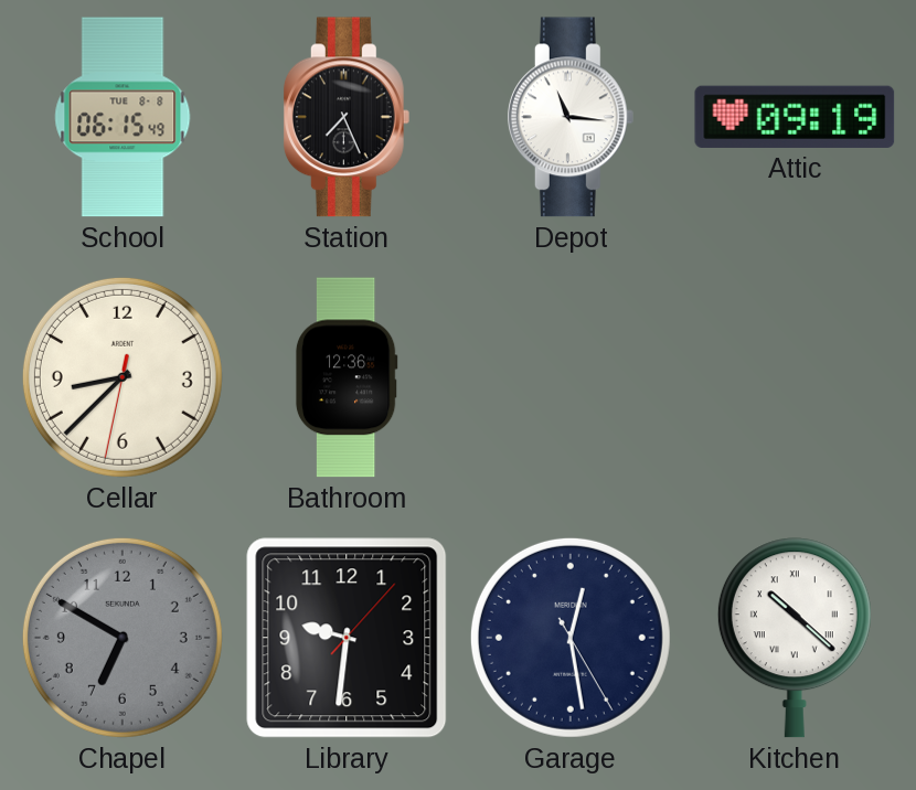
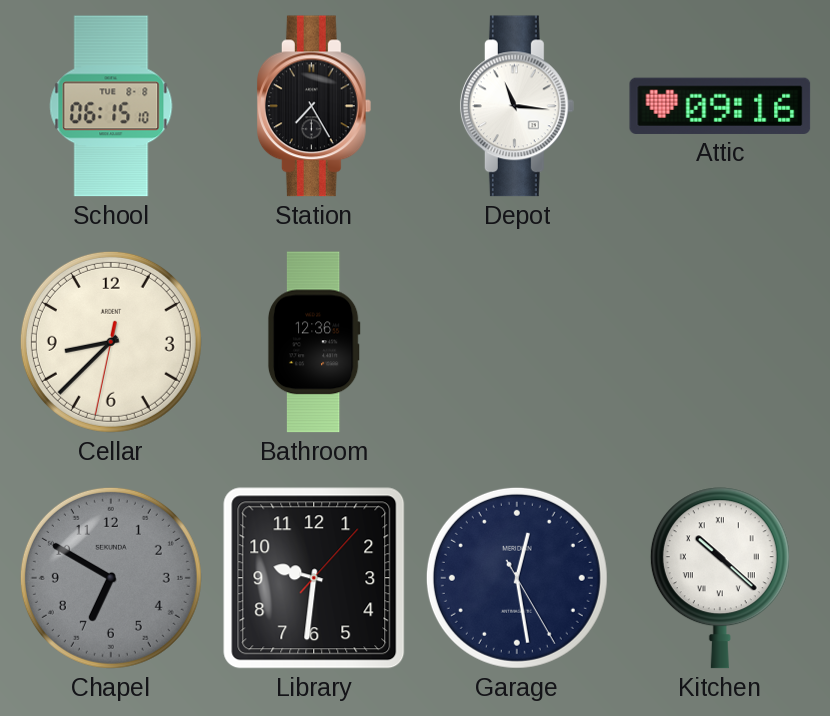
School: 06:15:49 -> 06:15:10 (111, 106)
Station: 7:26 -> 7:25 (314, 106)
Attic: 09:19 -> 09:16 (720, 106)
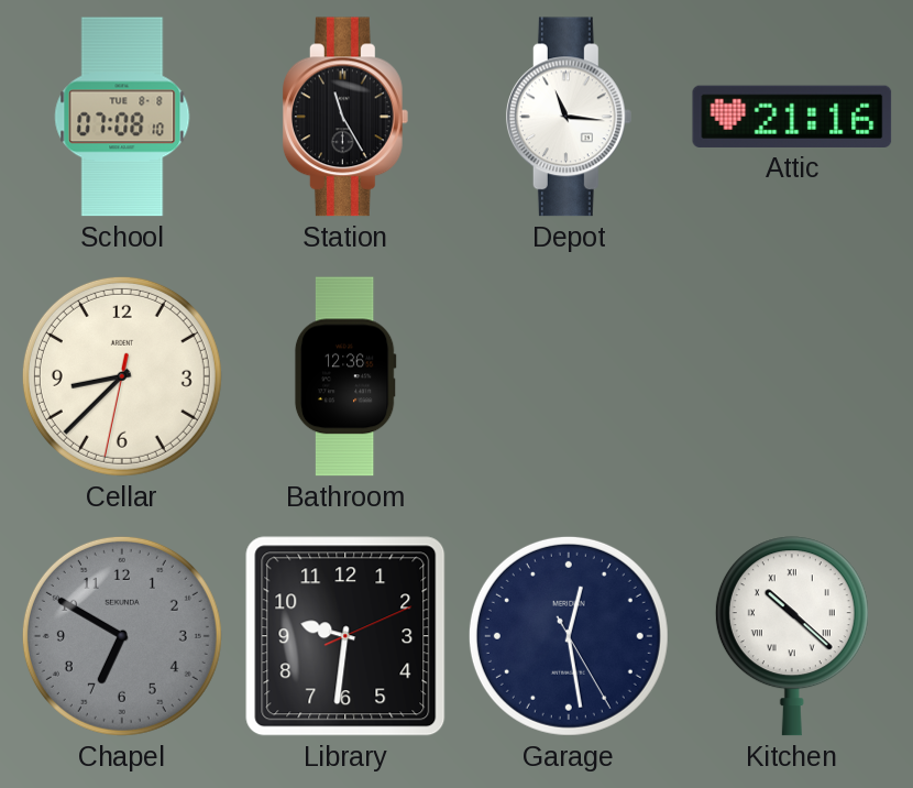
School: 06:15 -> 07:08 (122, 117)
Station: 7:25 -> 11:25 (345, 117)
Attic: 09:16 -> 21:16 (792, 117)
Library: 9:31:07 -> 9:31:11 (345, 636)
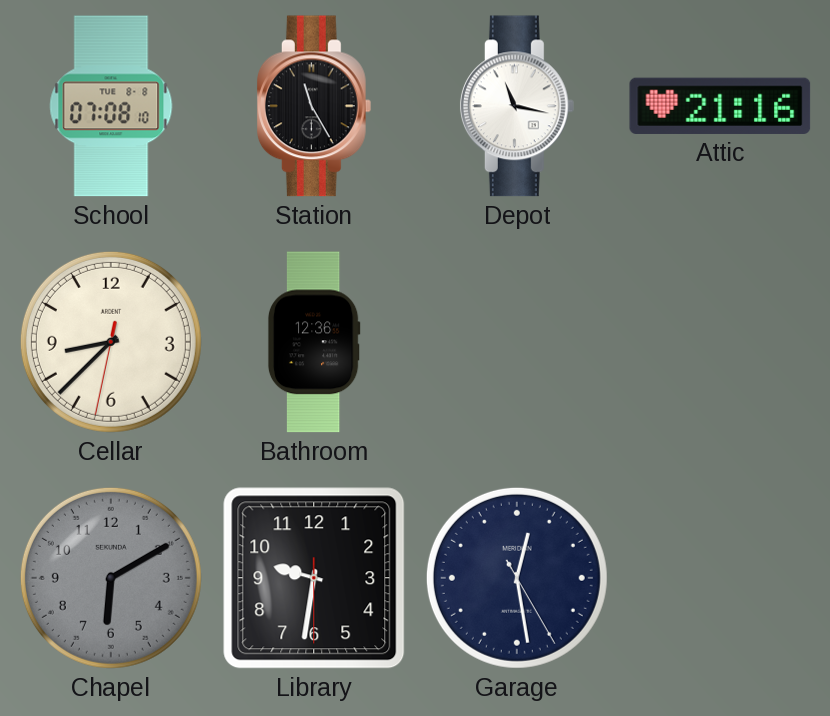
Depot: 11:16 -> 11:17 (517, 106)
Chapel: 6:50 -> 6:10 (111, 578)
Library: 9:31:11 -> 9:31:30 (314, 578)
Kitchen: 10:22 -> none (792, 636)
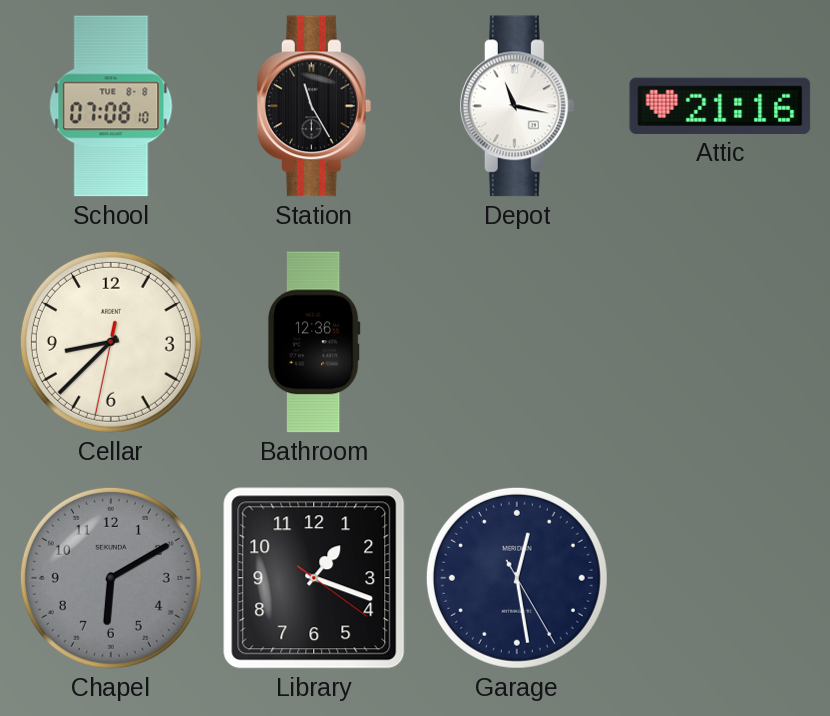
Library: 9:31 -> 1:18 (314, 578)
